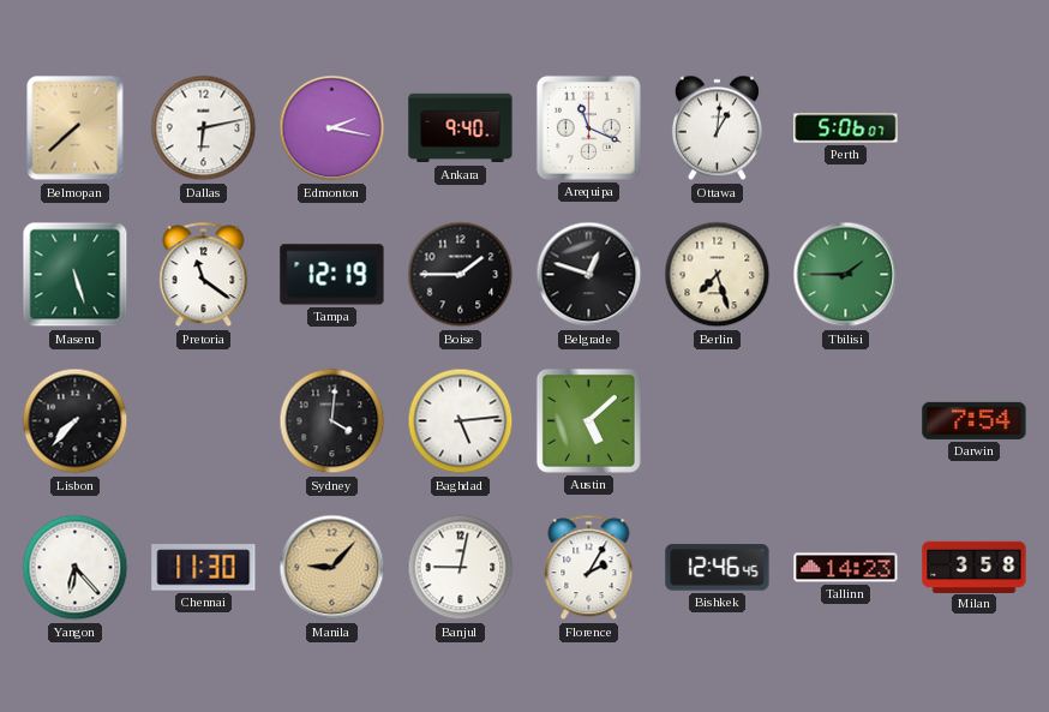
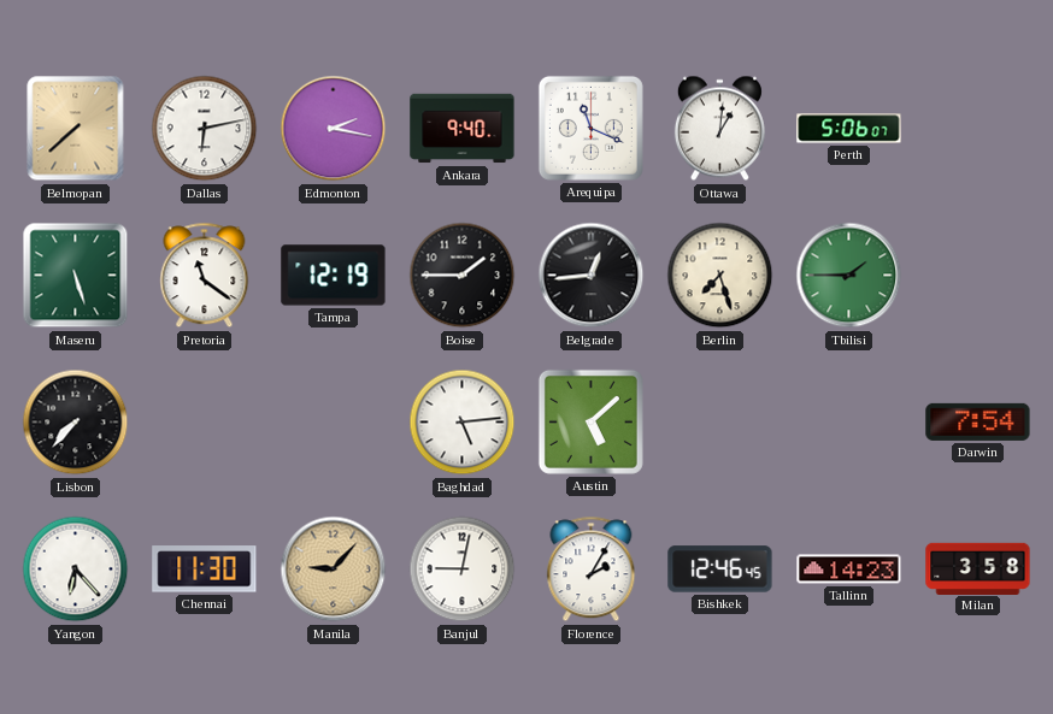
Belgrade: 12:48 -> 12:44 (592, 276)
Sydney: 4:01 -> none (332, 421)
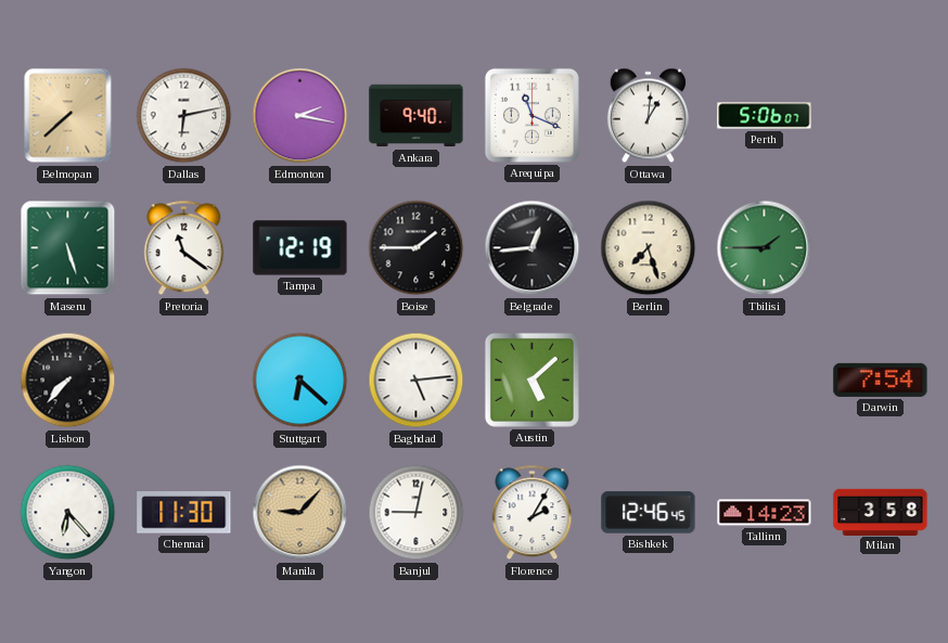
Stuttgart: none -> 6:22 (300, 381)
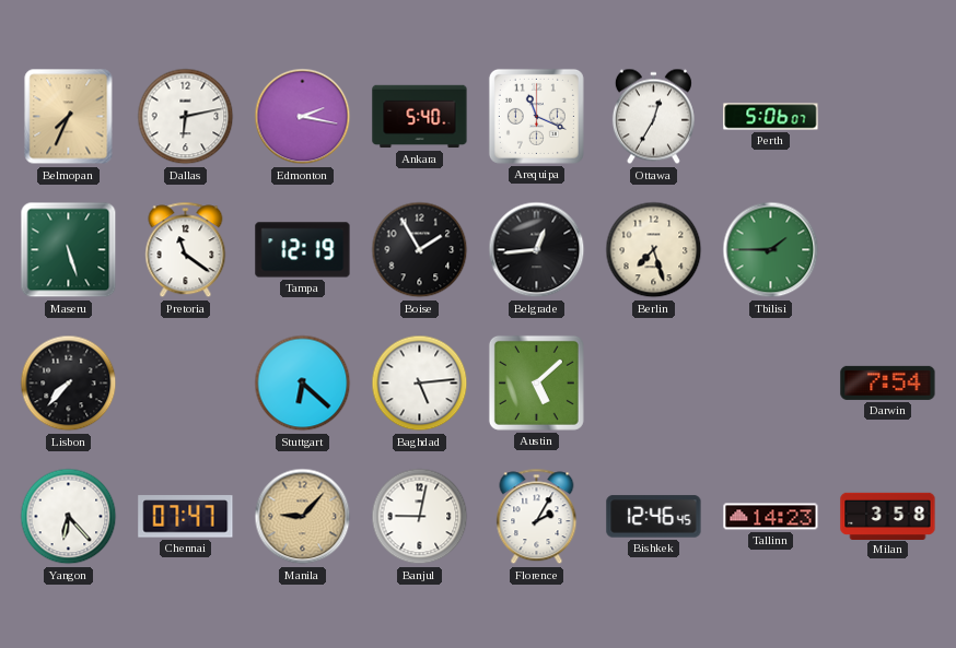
Belmopan: 7:38 -> 7:34 (69, 117)
Ankara: 9:40 -> 5:40 (420, 117)
Ottawa: 1:01 -> 12:35 (653, 117)
Boise: 1:45 -> 1:55 (420, 250)
Chennai: 11:30 -> 07:47 (186, 517)
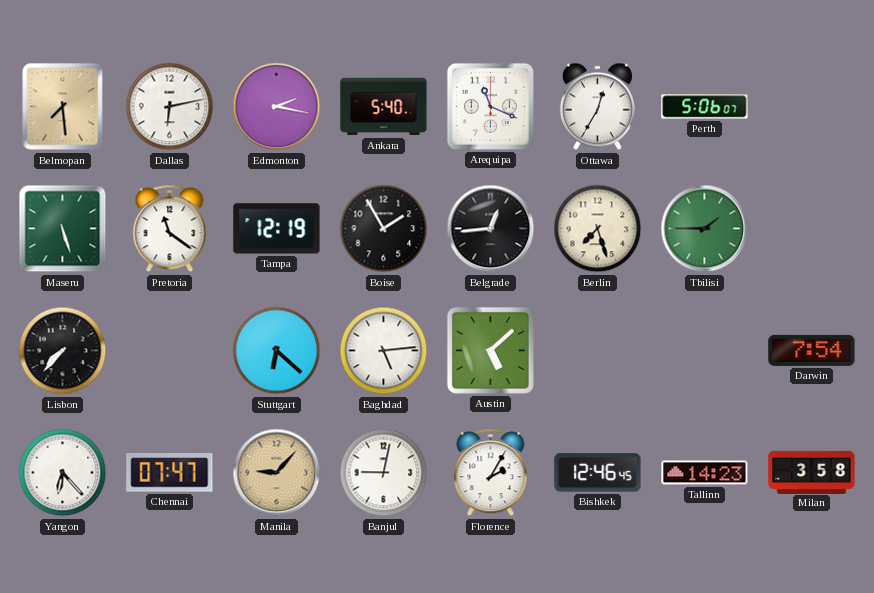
Belmopan: 7:34 -> 7:29 (63, 107)
